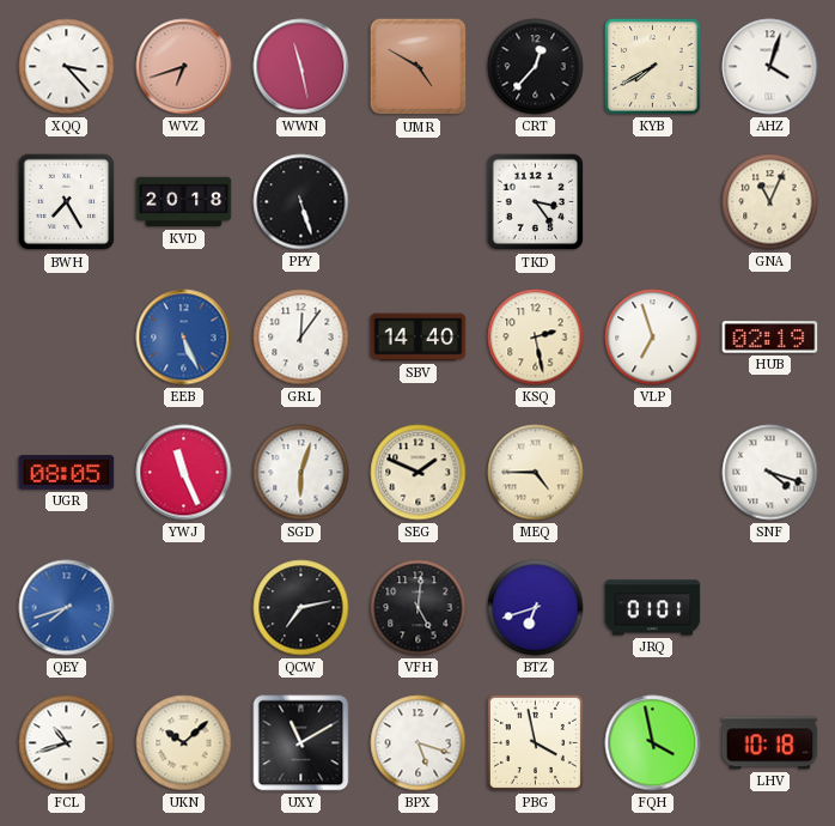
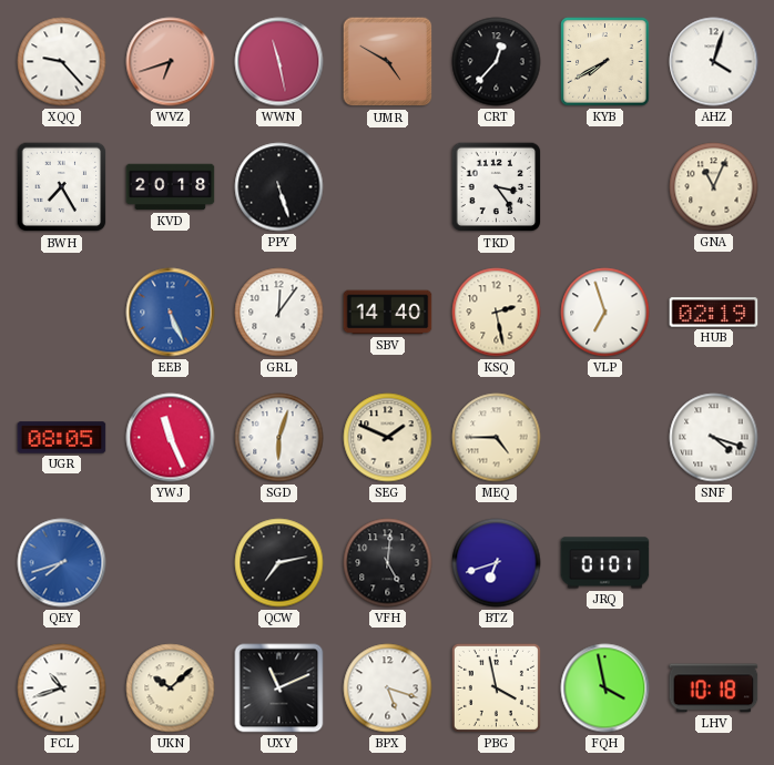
XQQ: 3:23 -> 9:23 (62, 62)
UXY: 11:10 -> 11:11 (279, 688)
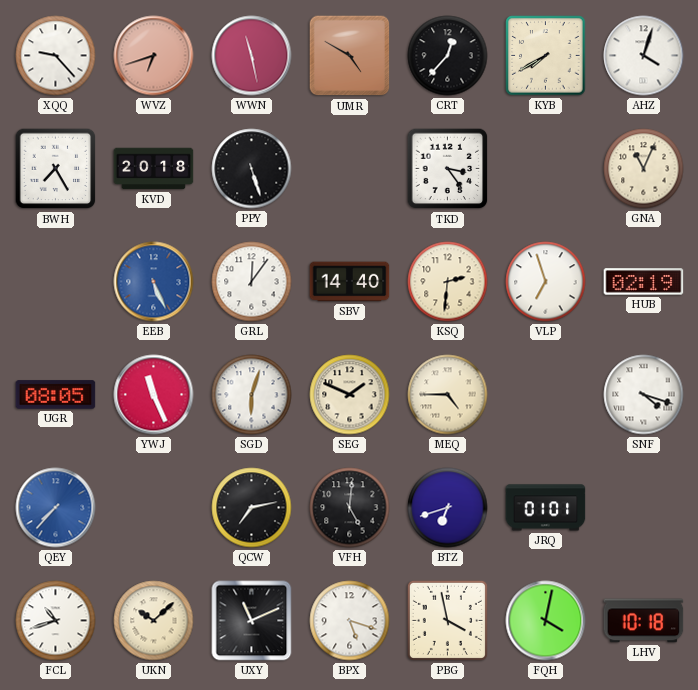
KSQ: 2:28 -> 2:31 (448, 282)
QEY: 7:42 -> 7:37 (56, 508)
FQH: 3:58 -> 4:02 (546, 621)
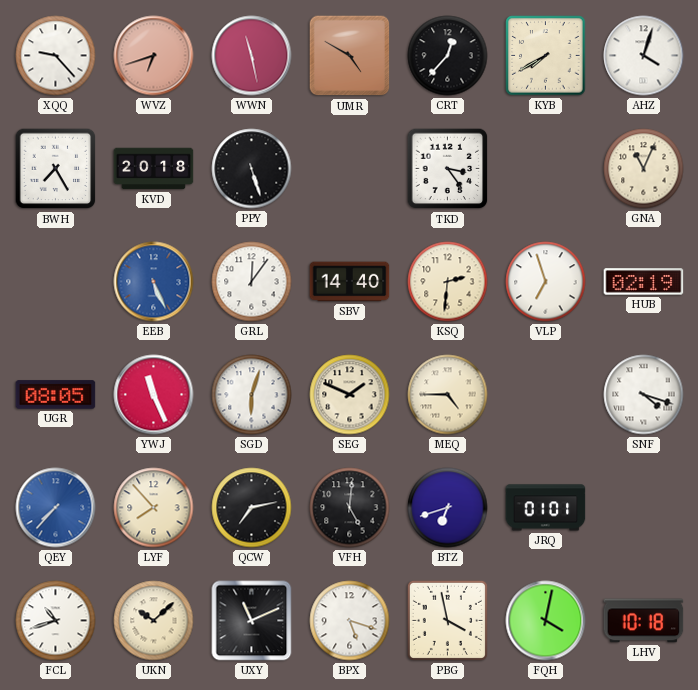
LYF: none -> 7:53 (154, 508)
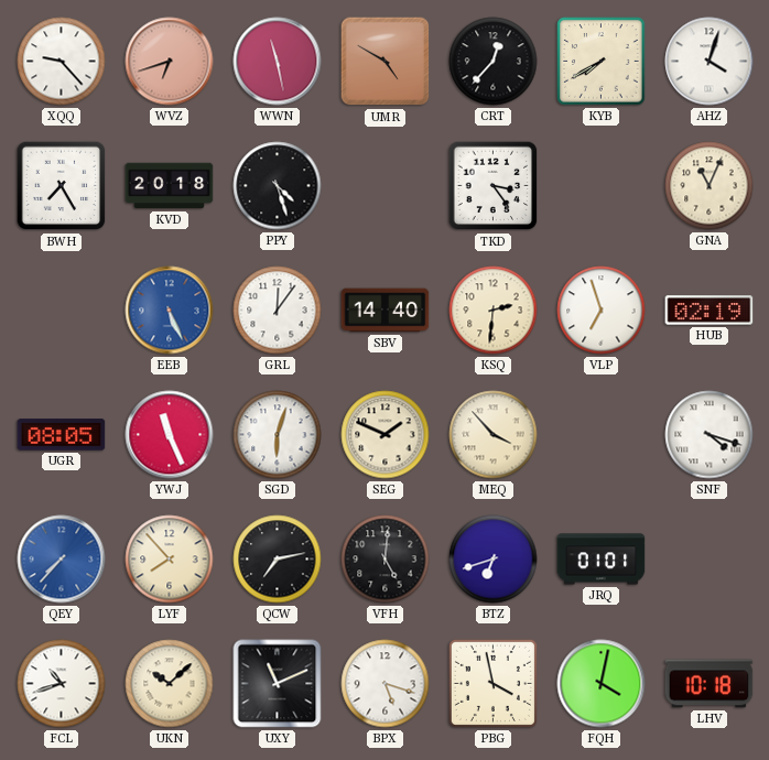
PPY: 5:27 -> 4:27 (278, 186)
MEQ: 4:45 -> 3:53 (494, 435)
